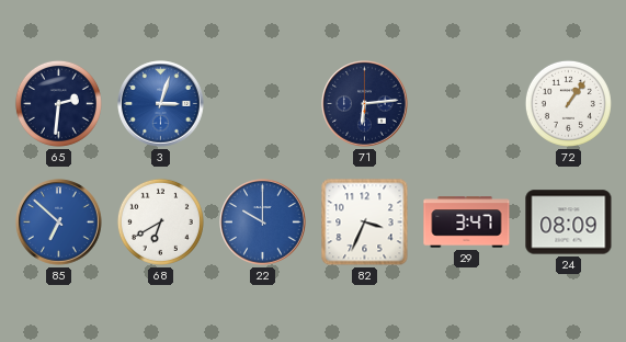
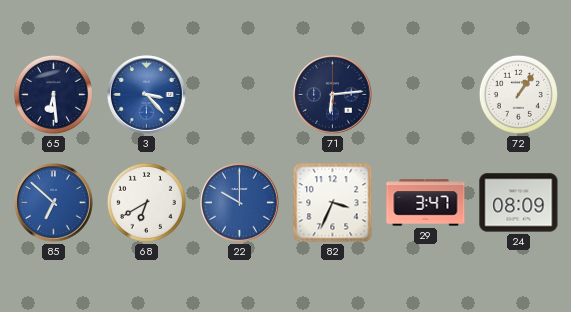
65: 2:31 -> 6:29 (53, 94)
3: 3:03 -> 3:23 (147, 95)
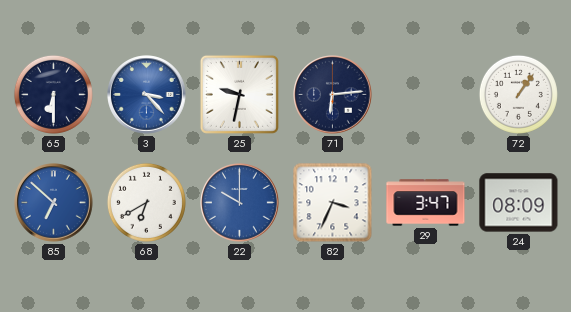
65: 6:29 -> 6:30 (53, 94)
25: none -> 9:32 (239, 94)
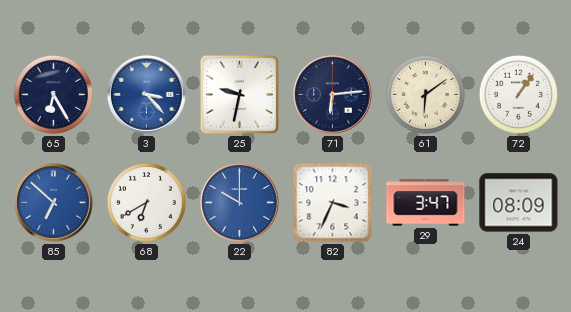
65: 6:30 -> 6:25 (53, 94)
61: none -> 6:09 (425, 94)
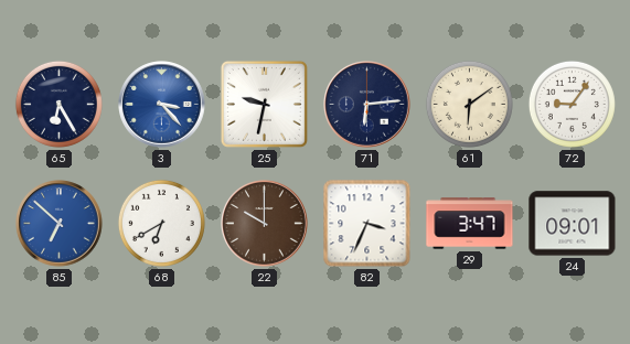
72: 1:06 -> 9:06 (572, 104)
22 dial: blue -> brown (265, 224)
24: 08:09 -> 09:01 (573, 224)
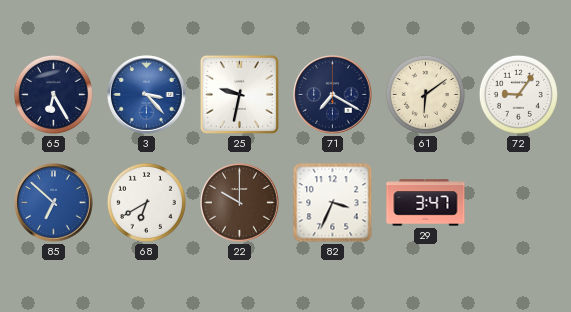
71: 6:14 -> 7:20 (333, 95)
24: 09:01 -> none (573, 224)
